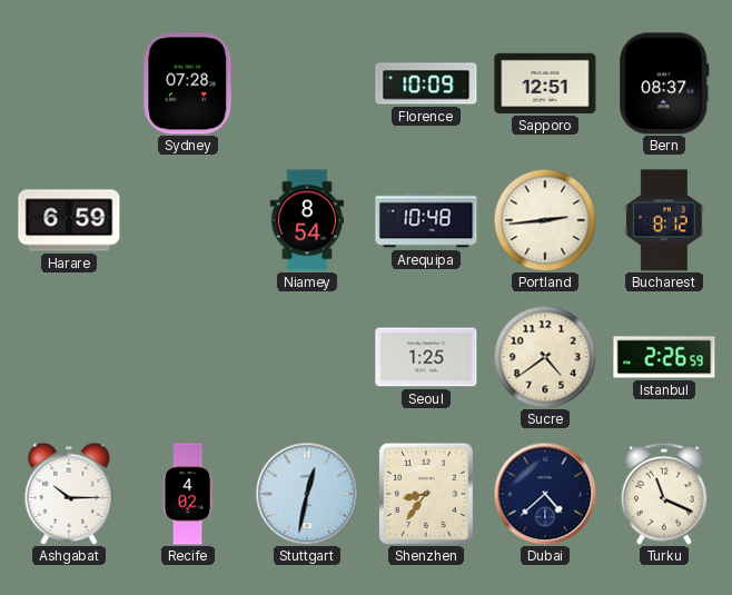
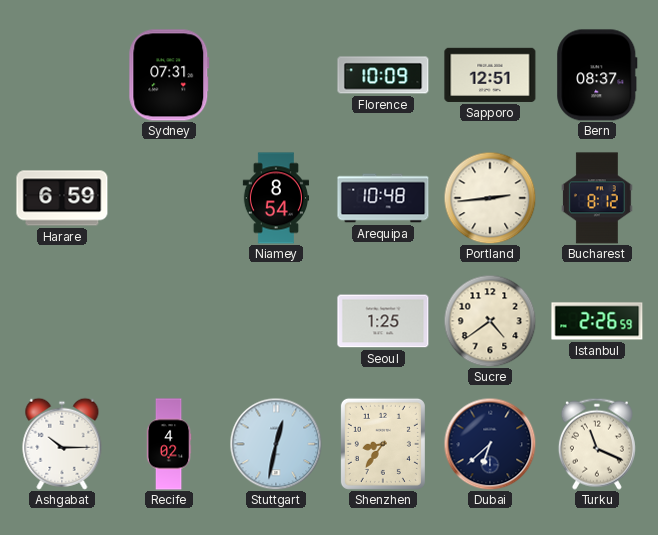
Sydney: 07:28 -> 07:31 (169, 75)
Dubai: 4:38 -> 6:38 (490, 444)
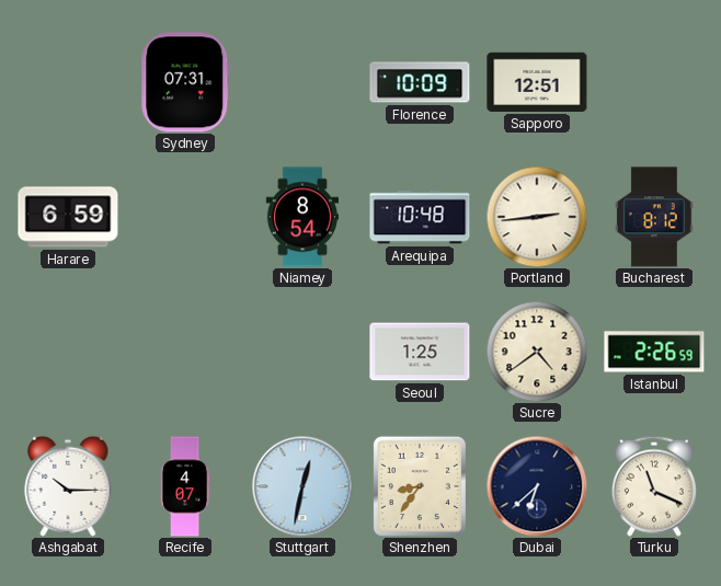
Bern: 08:37 -> none (597, 75)
Recife: 4:02 -> 4:07 (185, 486)
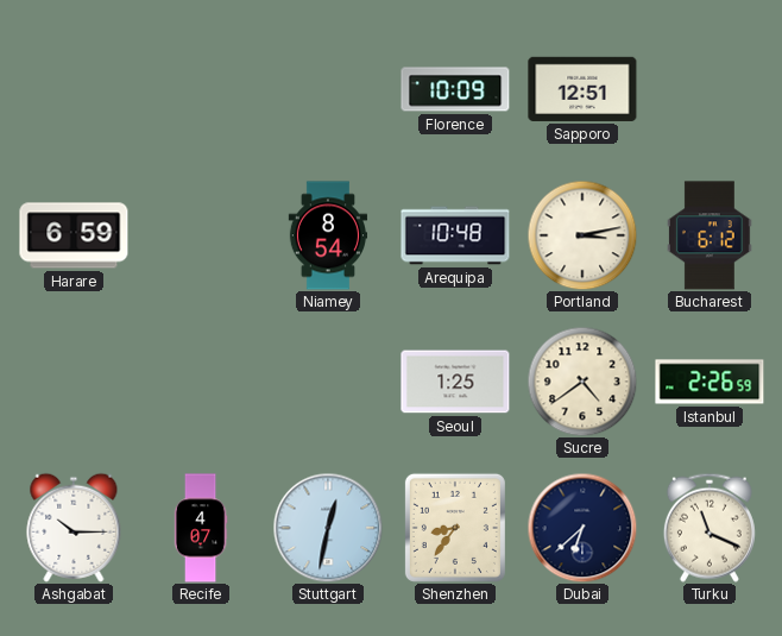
Sydney: 07:31 -> none (185, 82)
Portland: 2:44 -> 3:13 (582, 235)
Bucharest: 8:12 -> 6:12 (711, 235)
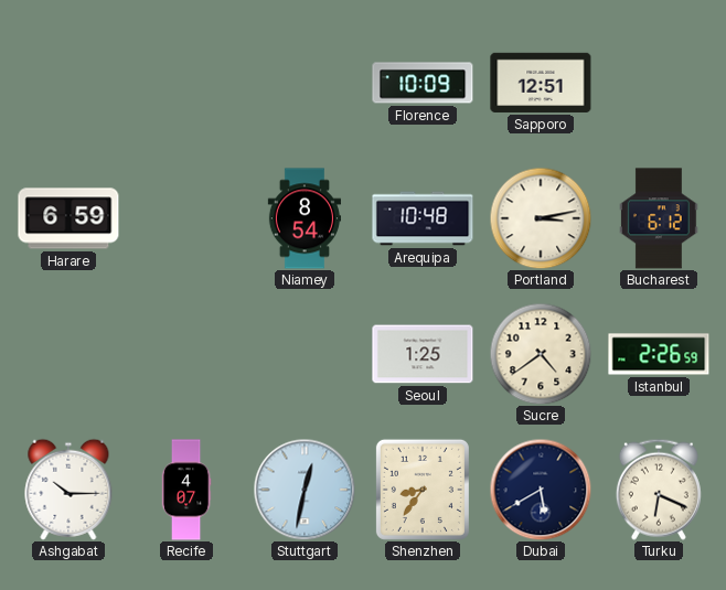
Dubai: 6:38 -> 5:40 (541, 490)
Turku: 11:19 -> 6:19 (659, 490)
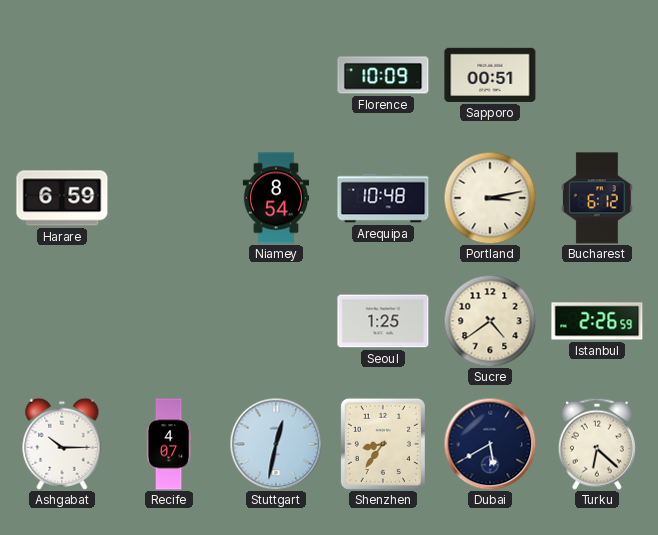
Sapporo: 12:51 -> 00:51 (490, 75)
Turku: 6:19 -> 6:22 (597, 444)
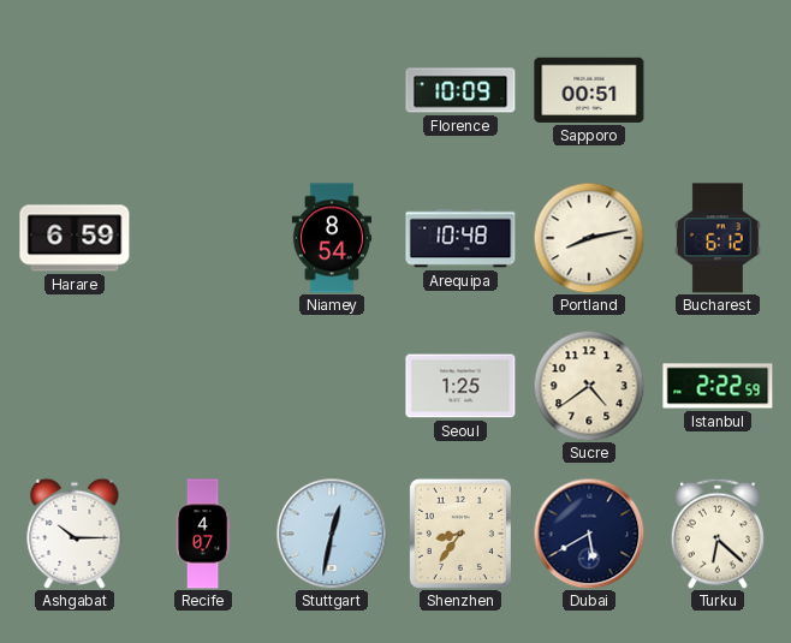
Portland: 3:13 -> 8:13 (589, 238)
Istanbul: 2:26 -> 2:22 (718, 386)
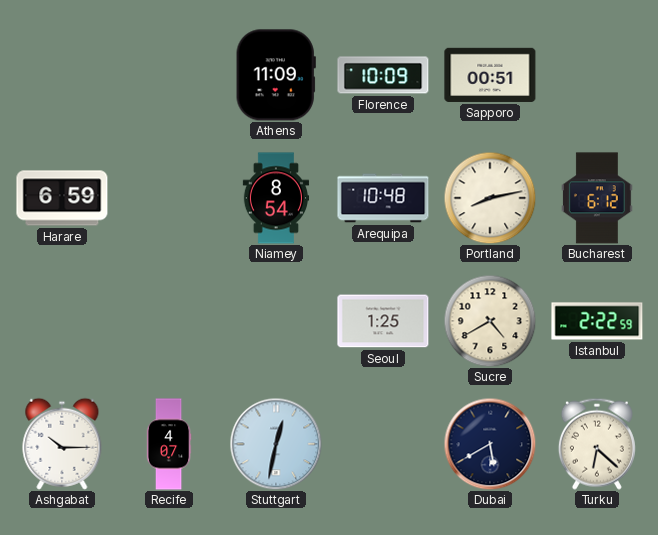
Athens: none -> 11:09 (276, 75)
Sucre: 4:39 -> 4:40 (490, 321)
Shenzhen: 8:36 -> none (460, 534)
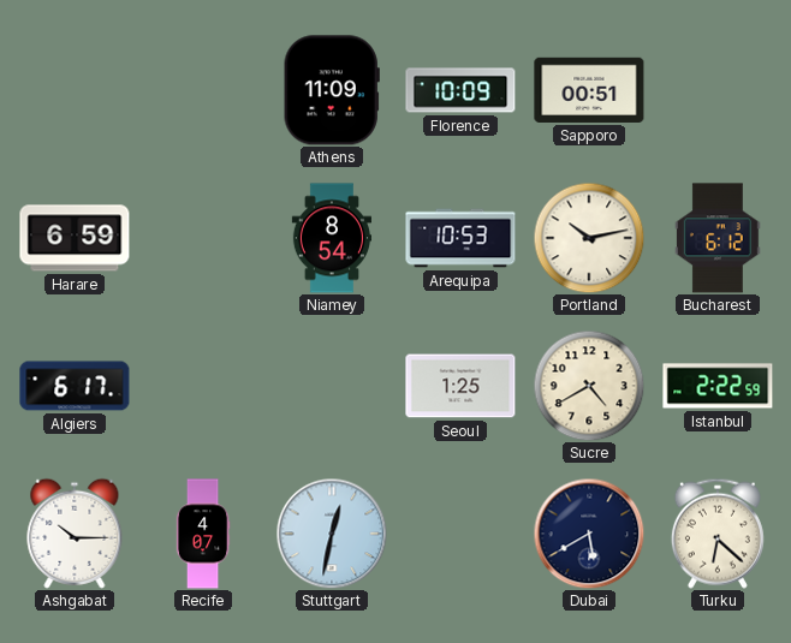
Arequipa: 10:48 -> 10:53 (460, 238)
Portland: 8:13 -> 10:13 (589, 238)
Algiers: none -> 6:17 (75, 386)
